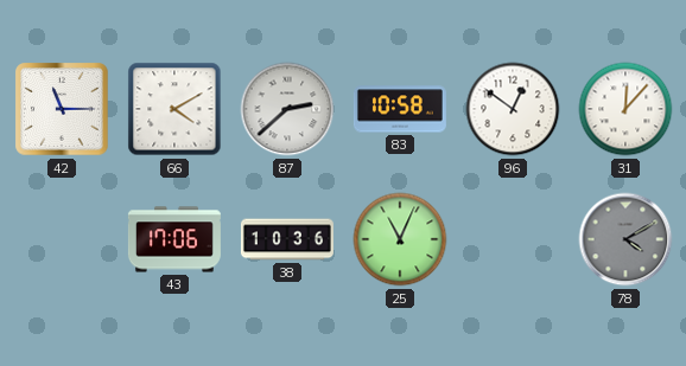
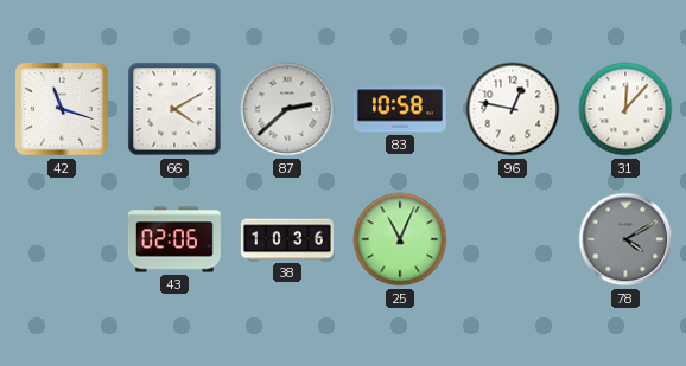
42: 11:15 -> 11:18 (62, 109)
96: 12:51 -> 12:47 (513, 109)
43: 17:06 -> 02:06 (174, 239)
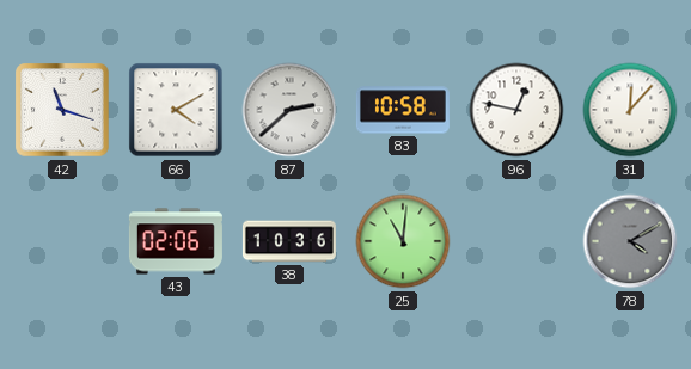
25: 11:04 -> 11:01 (403, 241)
